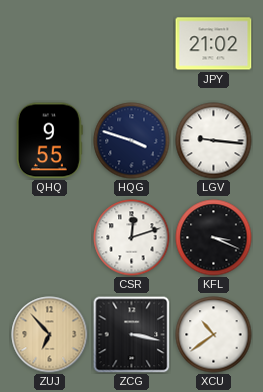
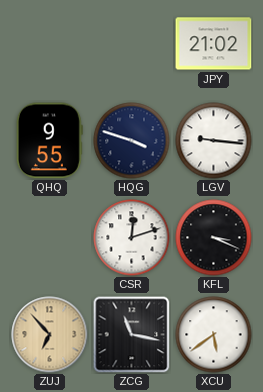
ZCG: 3:17 -> 11:17 (132, 335)
XCU: 10:39 -> 5:39 (214, 335)
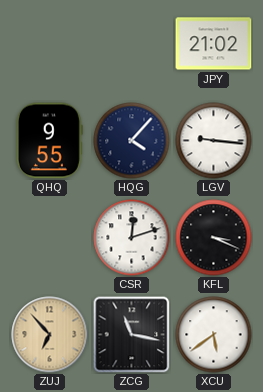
HQG: 3:48 -> 4:07 (132, 141)
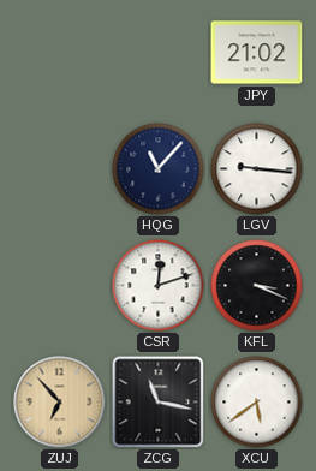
QHQ: 9:55 -> none (49, 141)
HQG: 4:07 -> 11:07 (159, 169)
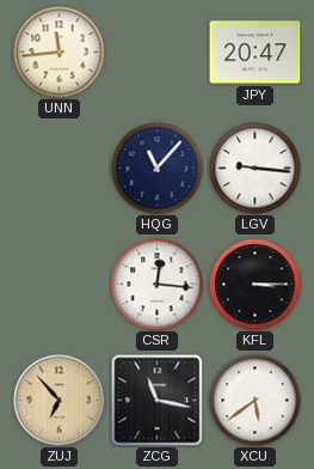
UNN: none -> 11:44 (60, 53)
JPY: 21:02 -> 20:47 (255, 53)
CSR: 12:12 -> 12:16 (158, 285)
KFL: 3:19 -> 3:15 (255, 285)
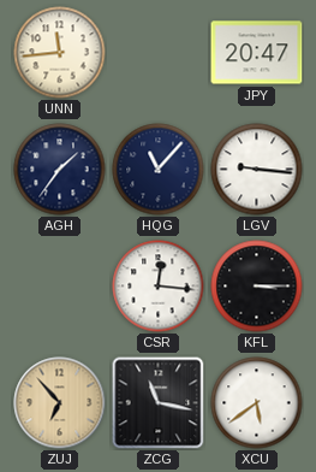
AGH: none -> 1:36 (60, 170)
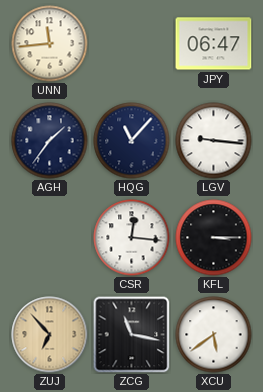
JPY: 20:47 -> 06:47 (214, 44)
